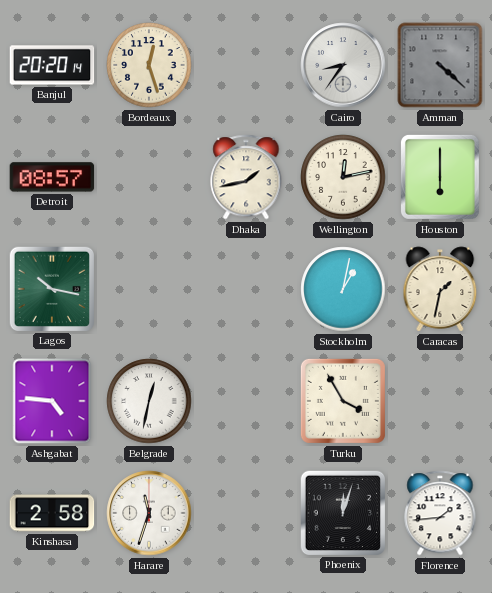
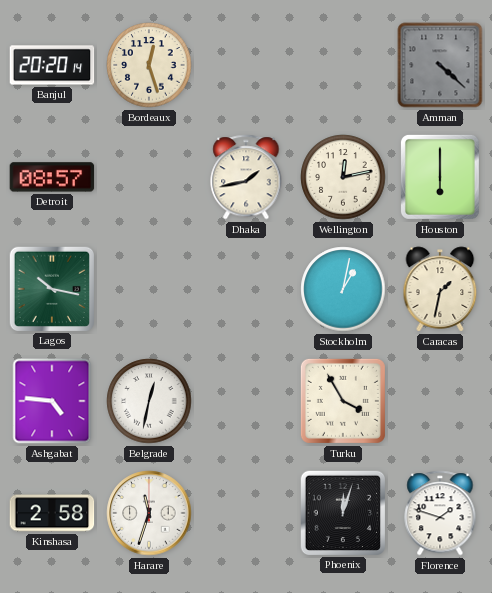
Cairo: 8:36 -> none (343, 65)
Florence: 1:44 -> 1:48 (440, 513)
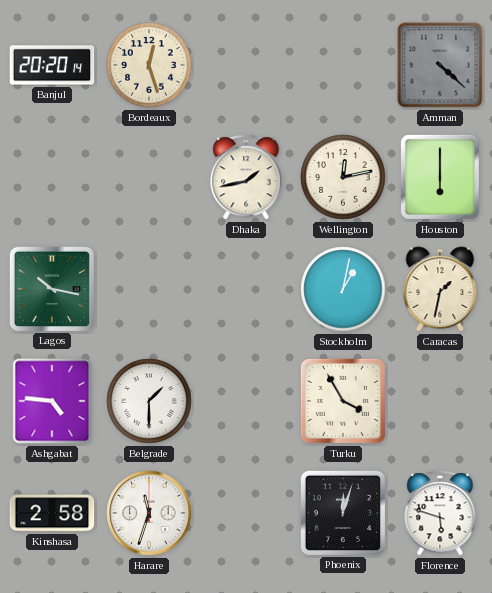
Detroit: 08:57 -> none (52, 177)
Belgrade: 12:32 -> 1:30 (149, 401)
Florence: 1:48 -> 5:48 (440, 513)
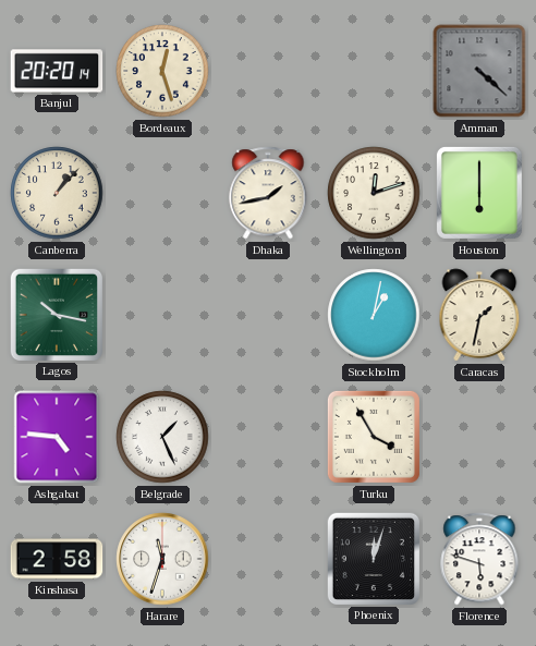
Canberra: none -> 1:07 (57, 193)
Wellington: 12:13 -> 12:12 (374, 193)
Belgrade: 1:30 -> 1:26 (162, 437)
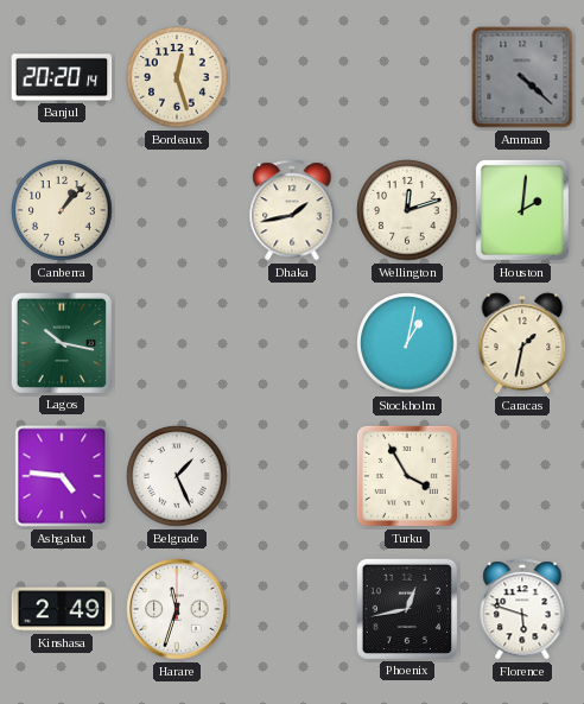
Houston: 6:00 -> 2:01 (522, 210)
Kinshasa: 2:58 -> 2:49 (62, 609)
Phoenix: 12:03 -> 12:43 (406, 608)
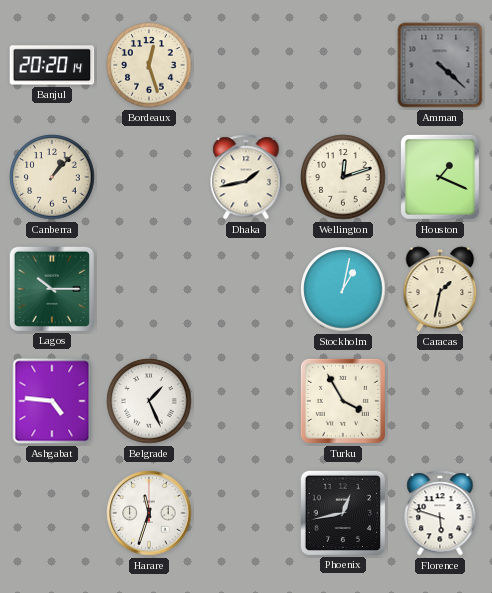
Houston: 2:01 -> 1:19 (440, 177)
Lagos: 10:17 -> 10:15 (51, 288)
Kinshasa: 2:49 -> none (62, 609)
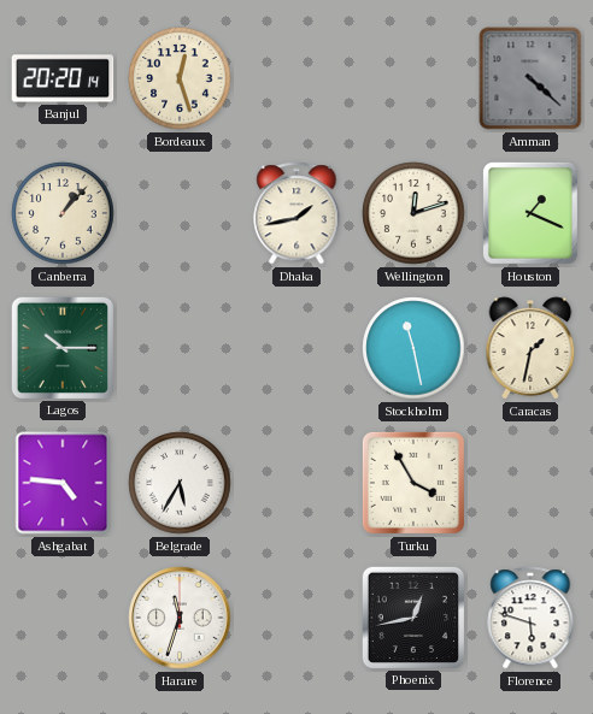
Stockholm: 1:02 -> 11:28 (413, 348)
Belgrade: 1:26 -> 5:35 (180, 483)
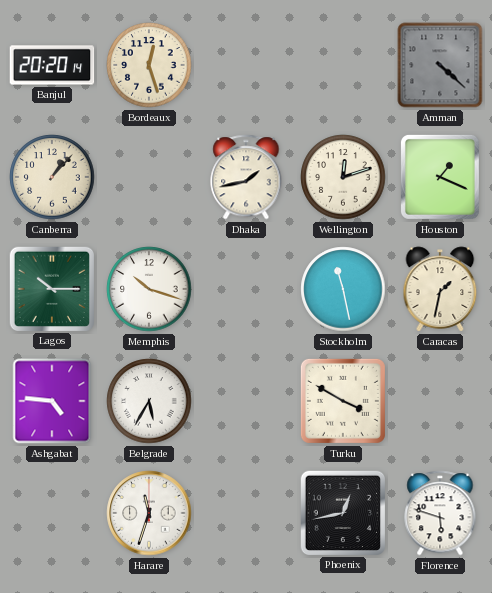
Memphis: none -> 10:18 (149, 289)
Turku: 3:55 -> 3:50 (343, 401)
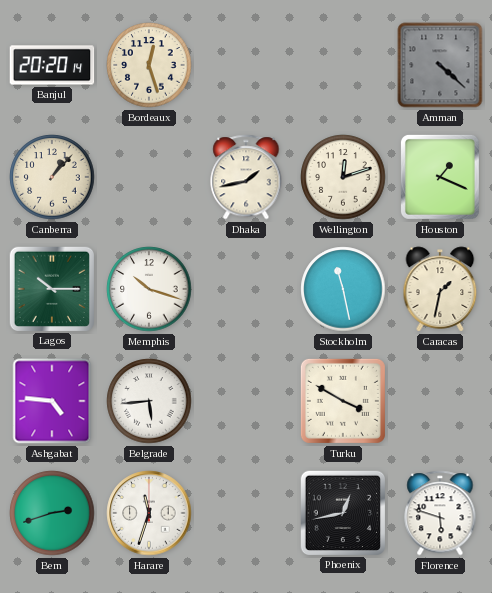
Belgrade: 5:35 -> 5:44 (149, 401)
Bern: none -> 2:42 (52, 513)
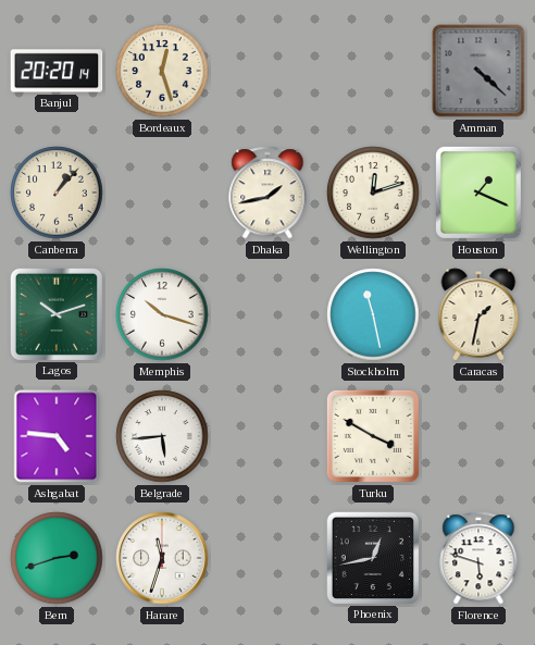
Lagos: 10:15 -> 10:12 (55, 313)
